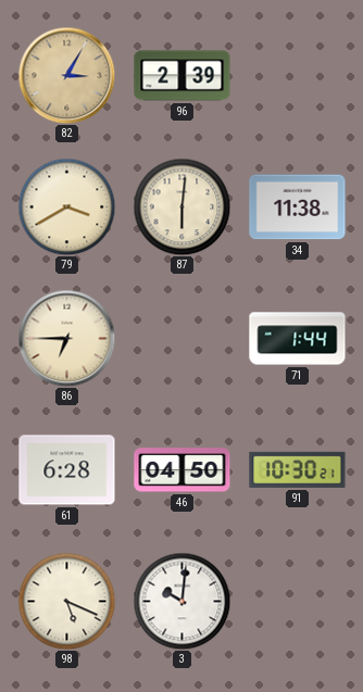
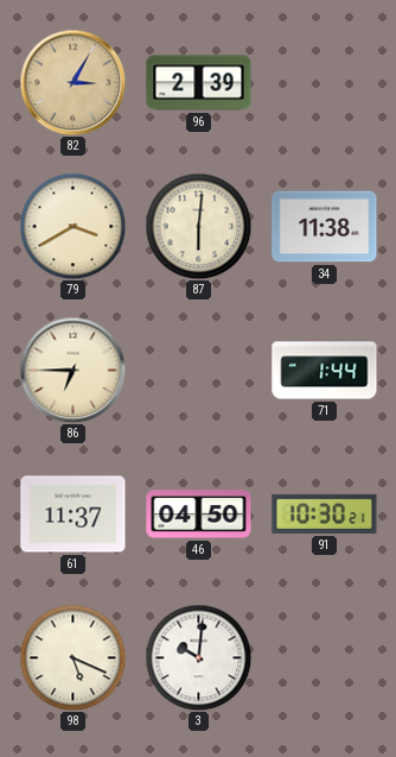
61: 6:28 -> 11:37 (74, 515)
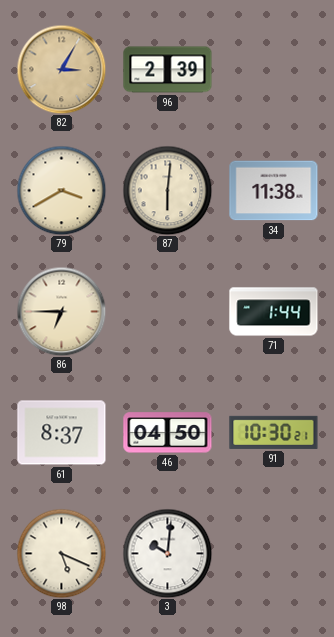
61: 11:37 -> 8:37 (62, 433)
